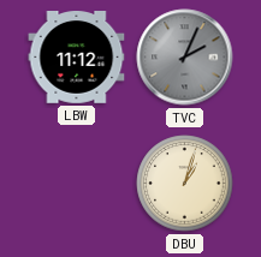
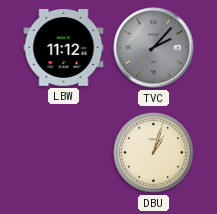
TVC: 2:04 -> 2:07 (154, 48)
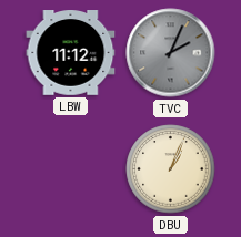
TVC: 2:07 -> 2:04 (171, 53)
DBU: 1:03 -> 1:04 (171, 169)
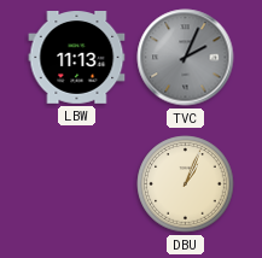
LBW: 11:12 -> 11:13 (77, 58)
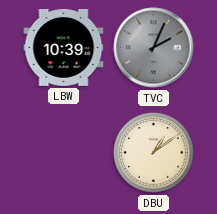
LBW: 11:13 -> 10:39 (64, 48)
DBU: 1:04 -> 1:09 (154, 153)
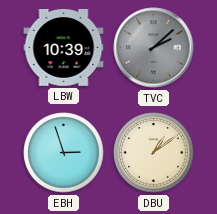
TVC: 2:04 -> 2:08 (154, 48)
EBH: none -> 2:57 (64, 153)
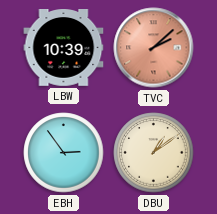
TVC dial: grey -> salmon (154, 48)
EBH: 2:57 -> 2:54 (64, 153)
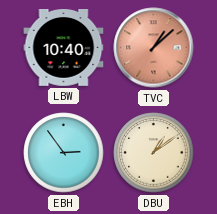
LBW: 10:39 -> 10:40 (64, 48)
TVC: 2:08 -> 1:08 (154, 48)
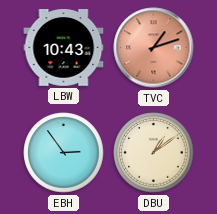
LBW: 10:40 -> 10:43 (64, 48)
TVC: 1:08 -> 1:12 (154, 48)
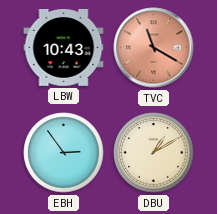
TVC: 1:12 -> 11:20 (154, 48)
DBU: 1:09 -> 1:10 (154, 153)
